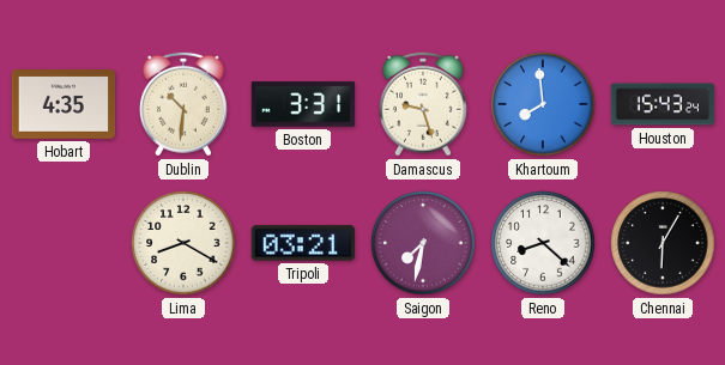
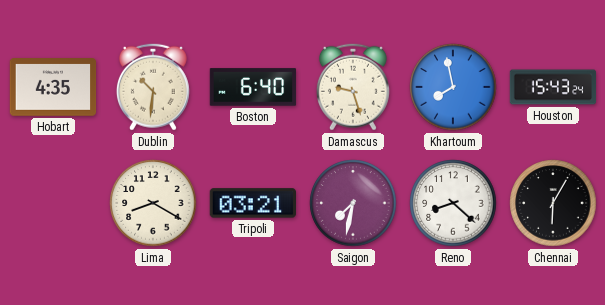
Boston: 3:31 -> 6:40 (253, 87)
Khartoum: 7:59 -> 7:58 (453, 87)
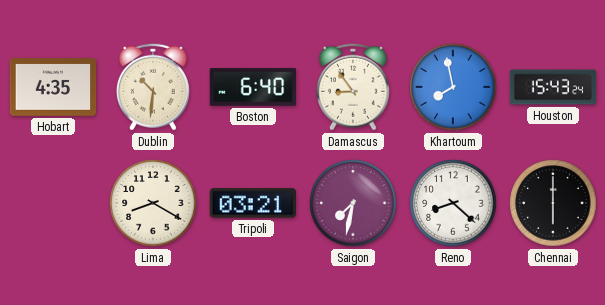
Damascus: 9:27 -> 8:54 (353, 87)
Chennai: 6:05 -> 6:00 (553, 203)
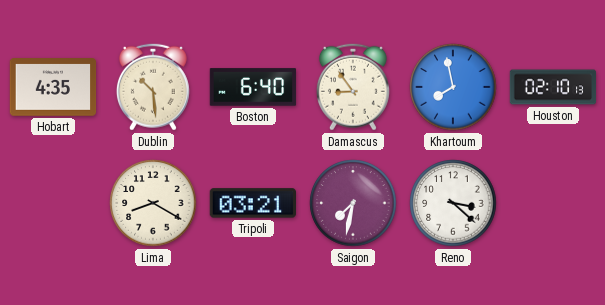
Dublin: 10:31 -> 10:29 (153, 87)
Houston: 15:43 -> 02:10 (553, 87)
Reno: 8:22 -> 3:22 (453, 203)
Chennai: 6:00 -> none (553, 203)
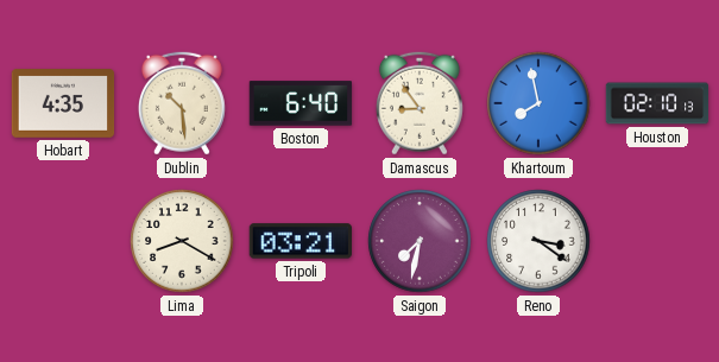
Reno: 3:22 -> 3:21 (538, 241)
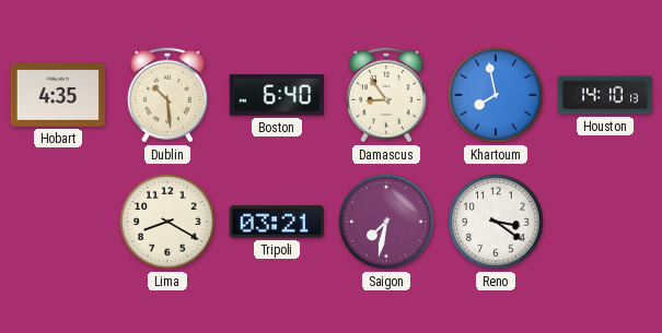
Houston: 02:10 -> 14:10 (605, 95)
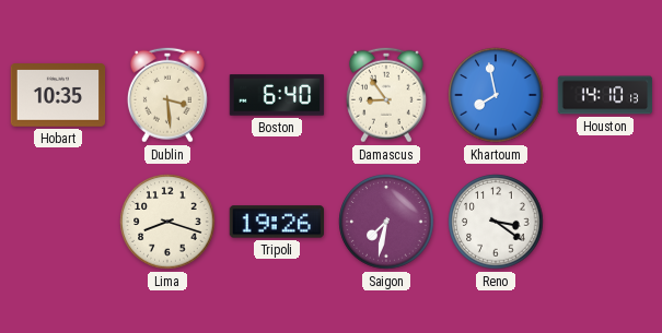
Hobart: 4:35 -> 10:35 (58, 95)
Dublin: 10:29 -> 3:29 (167, 95)
Lima: 8:20 -> 8:18 (167, 222)
Tripoli: 03:21 -> 19:26 (276, 222)
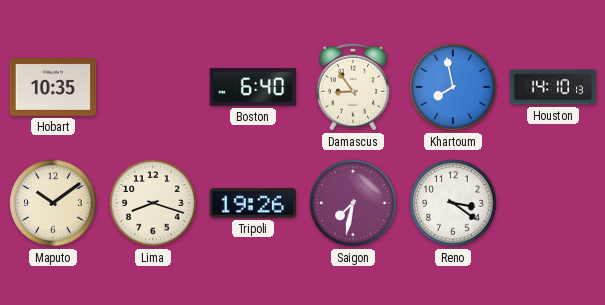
Dublin: 3:29 -> none (167, 95)
Maputo: none -> 10:09 (53, 203)
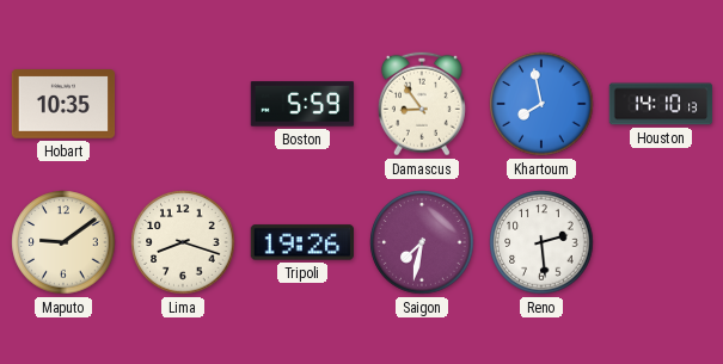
Boston: 6:40 -> 5:59 (302, 104)
Maputo: 10:09 -> 9:09 (63, 242)
Reno: 3:21 -> 2:29 (541, 242)
